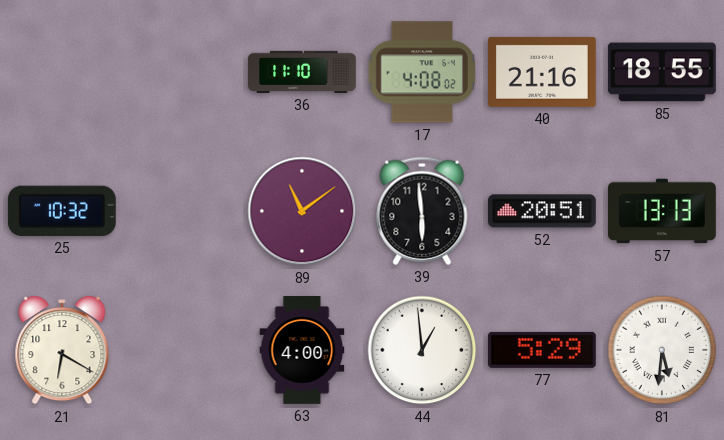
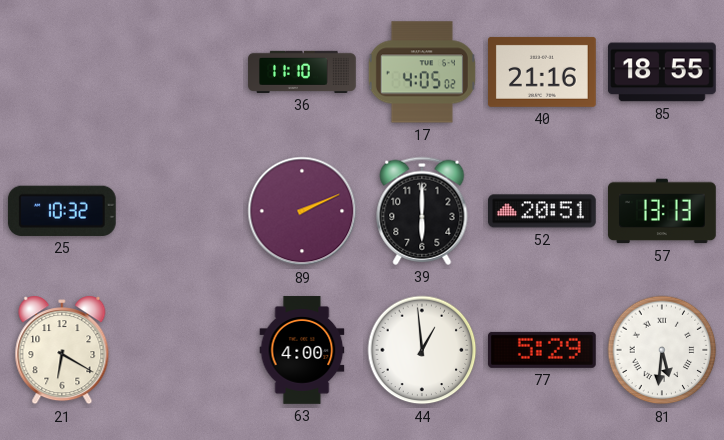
17: 4:08 -> 4:05 (422, 72)
89: 11:09 -> 2:11 (302, 211)
39: 5:59 -> 6:00 (422, 211)
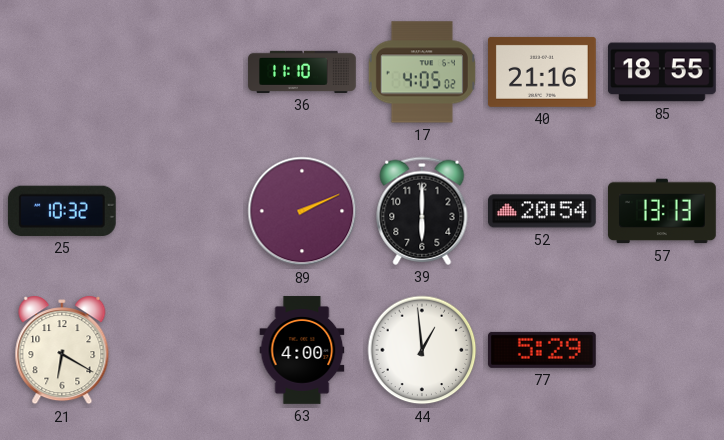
52: 20:51 -> 20:54 (543, 211)
81: 5:31 -> none (662, 350)
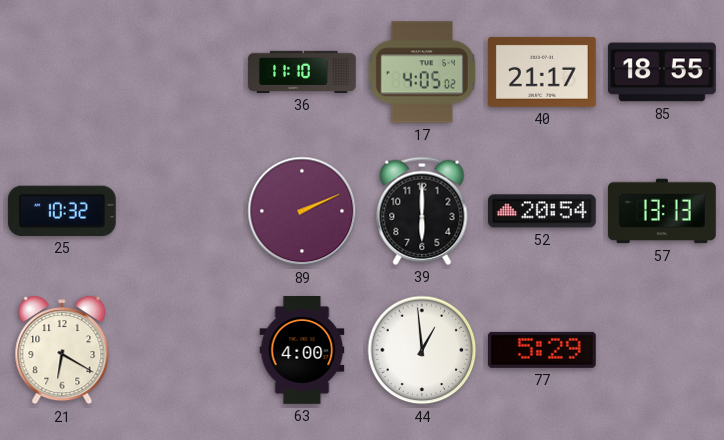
40: 21:16 -> 21:17 (543, 72)
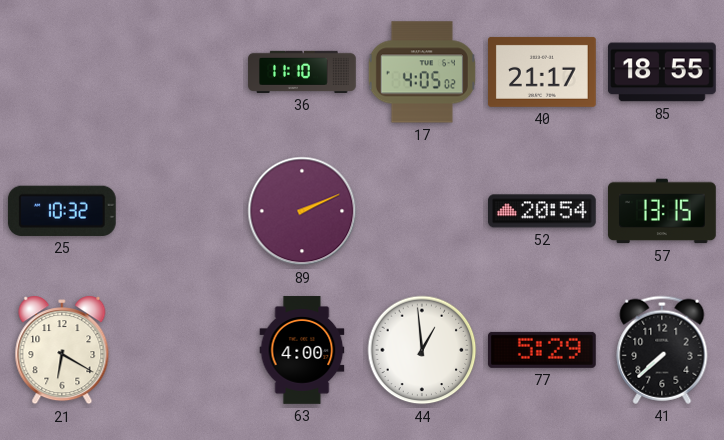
39: 6:00 -> none (422, 211)
57: 13:13 -> 13:15 (663, 211)
41: none -> 7:38 (662, 350)
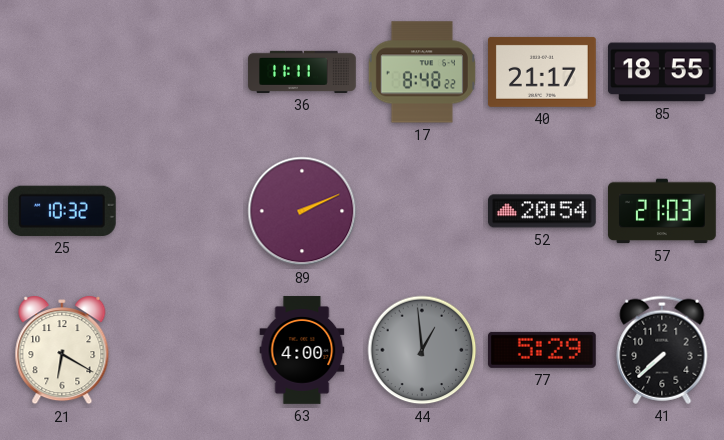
36: 11:10 -> 11:11 (302, 72)
17: 4:05 -> 8:48 (422, 72)
57: 13:15 -> 21:03 (663, 211)
44 dial: white -> grey (422, 350)
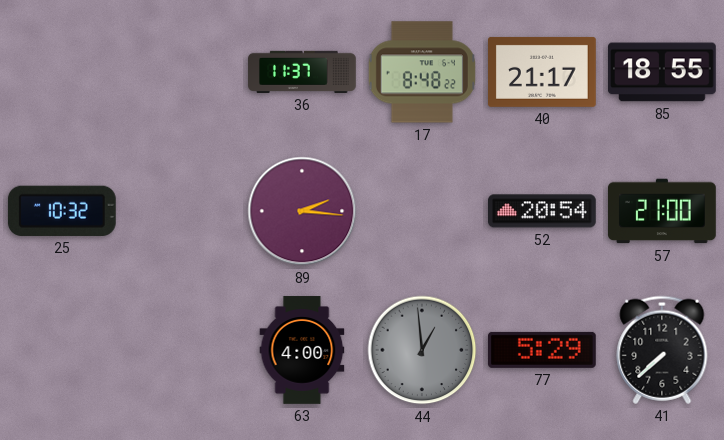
36: 11:11 -> 11:37 (302, 72)
89: 2:11 -> 2:16 (302, 211)
57: 21:03 -> 21:00 (663, 211)
21: 6:20 -> none (62, 350)
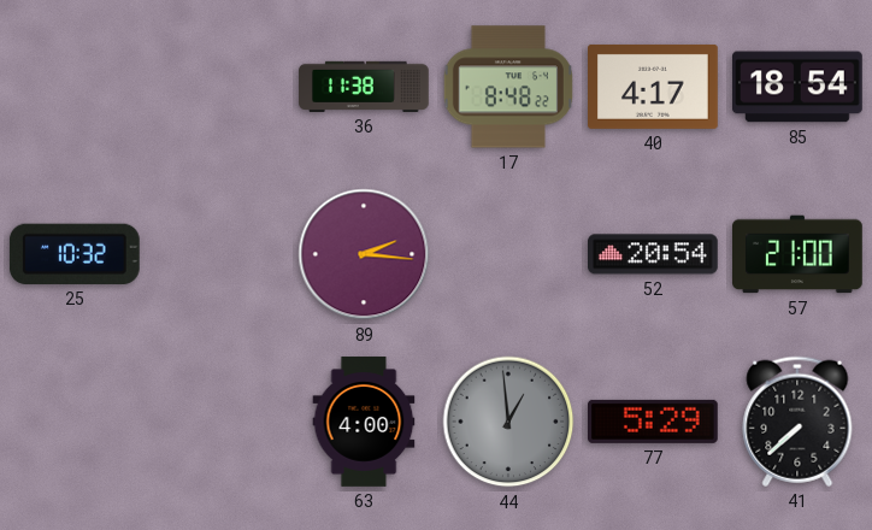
36: 11:37 -> 11:38 (364, 87)
40: 21:17 -> 4:17 (654, 87)
85: 18:55 -> 18:54 (799, 87)
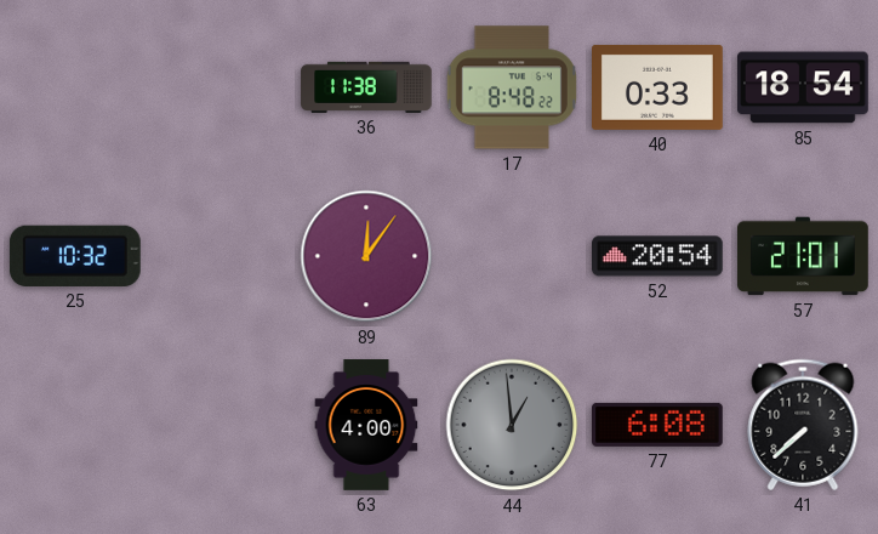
40: 4:17 -> 0:33 (658, 87)
89: 2:16 -> 12:06 (366, 256)
57: 21:00 -> 21:01 (804, 256)
77: 5:29 -> 6:08 (658, 425)
